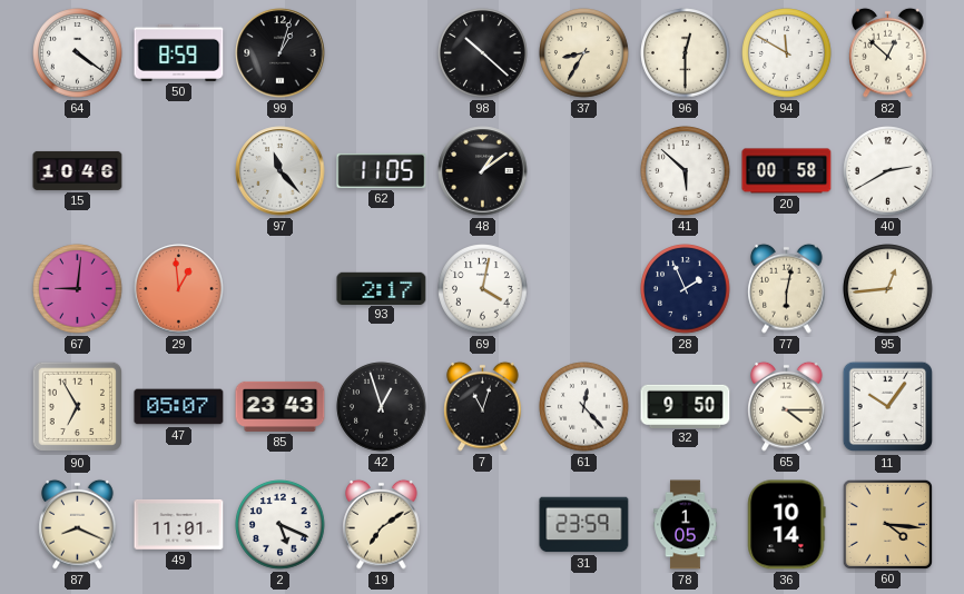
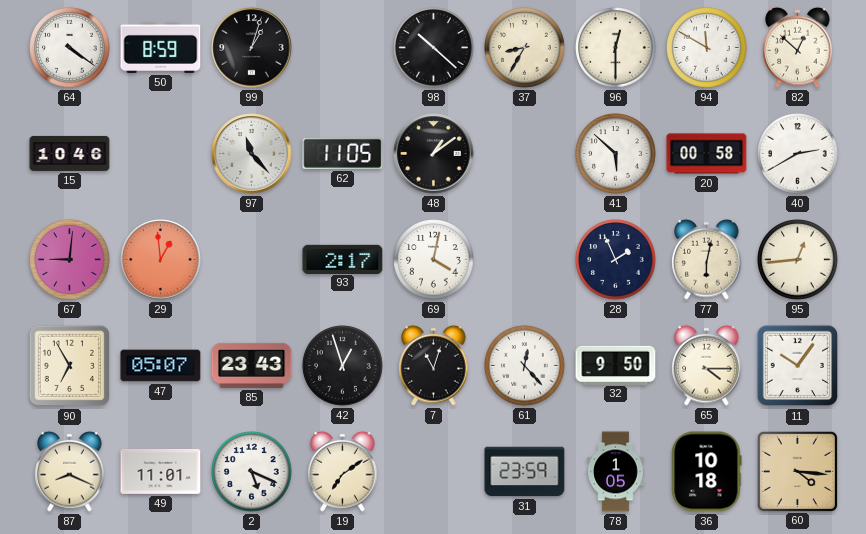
36: 10:14 -> 10:18 (707, 472)
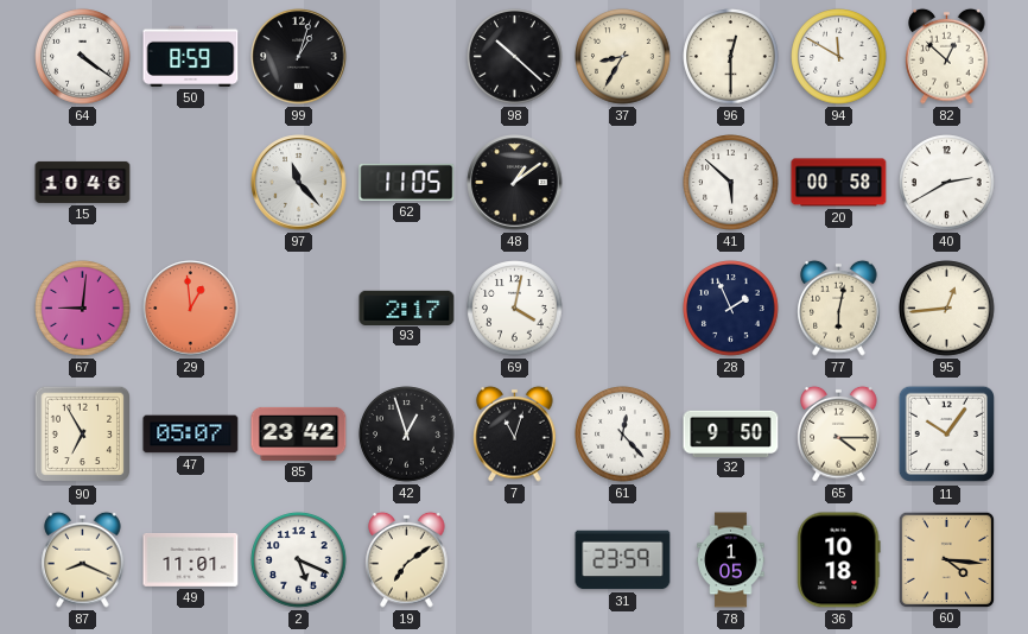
85: 23:43 -> 23:42 (299, 433)
